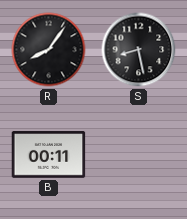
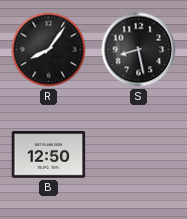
B: 00:11 -> 12:50 (49, 155)
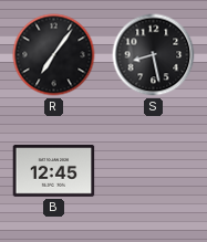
R: 8:06 -> 7:06 (54, 55)
B: 12:50 -> 12:45 (54, 171)
